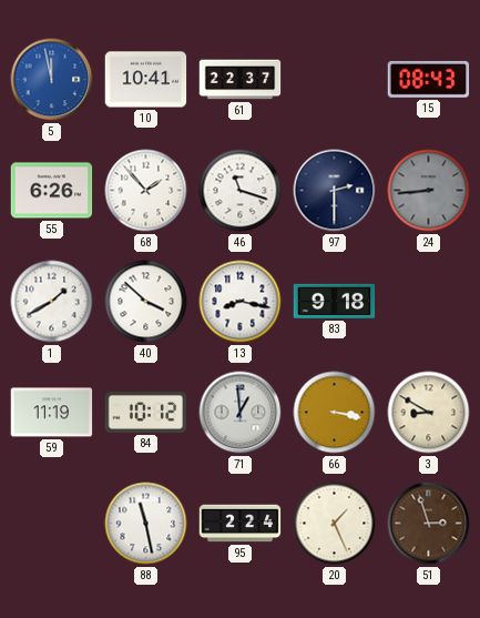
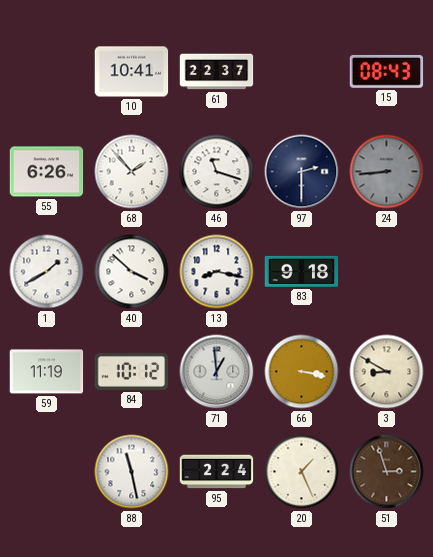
5: 11:58 -> none (52, 80)
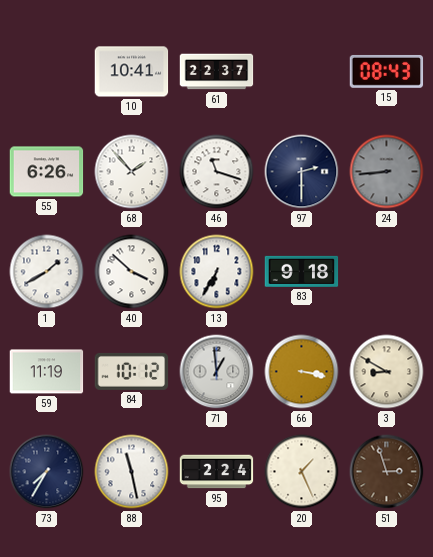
13: 8:17 -> 6:35 (217, 272)
73: none -> 7:35 (47, 472)
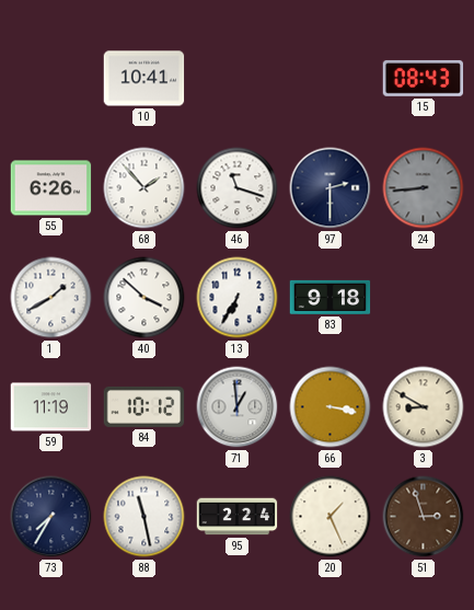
61: 22:37 -> none (217, 72)
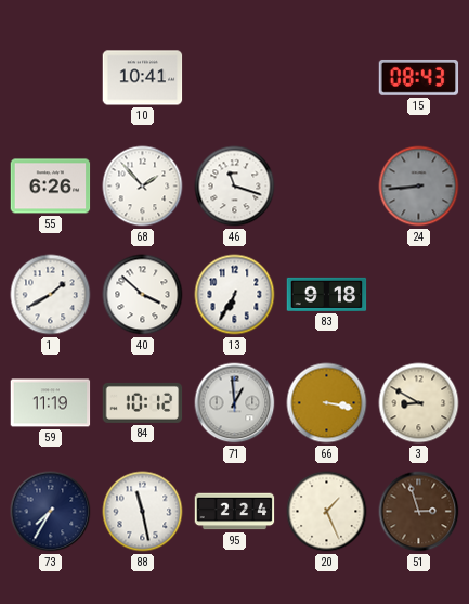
97: 2:30 -> none (331, 188)
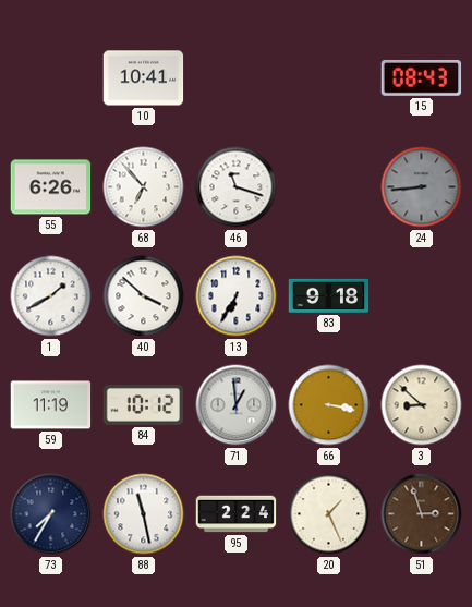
68: 1:53 -> 6:53 (144, 187)
3: 8:50 -> 8:52 (422, 405)
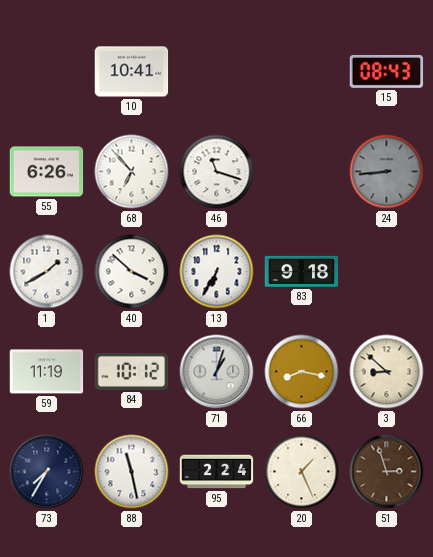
71: 12:59 -> 1:03 (217, 372)
66: 3:17 -> 8:17 (302, 372)
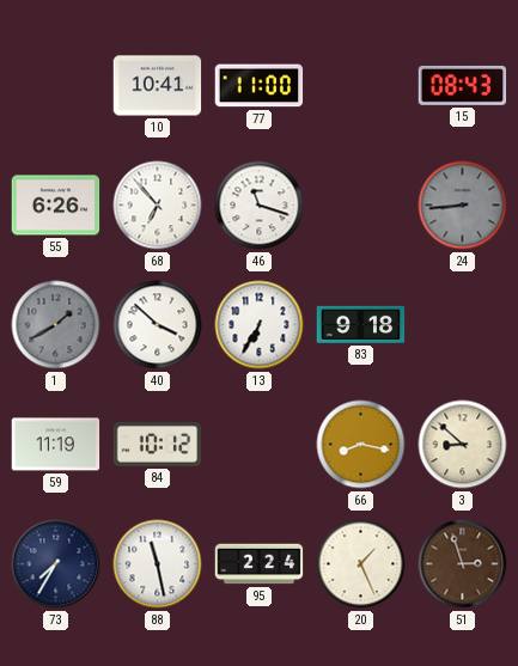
77: none -> 11:00 (260, 86)
1 dial: white -> grey (56, 325)
71: 1:03 -> none (217, 372)
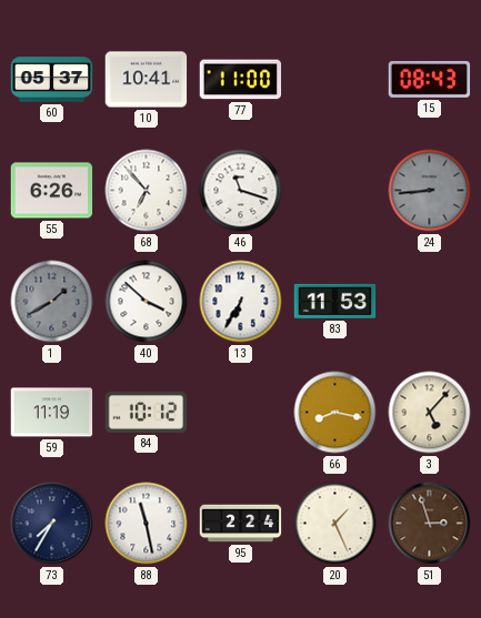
60: none -> 05:37 (52, 80)
83: 9:18 -> 11:53 (335, 301)
3: 8:52 -> 5:07 (430, 413)
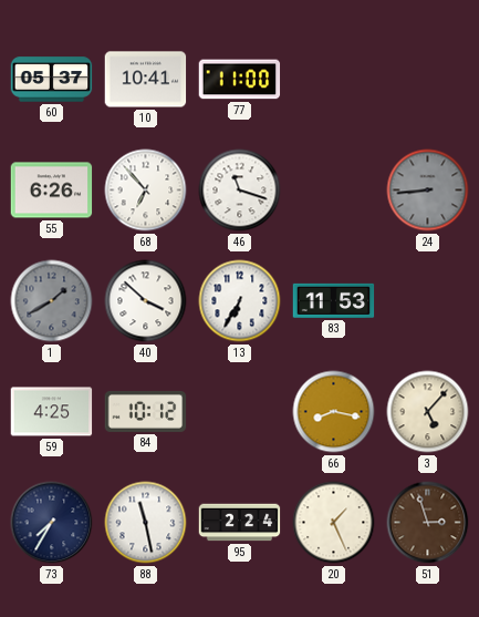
15: 08:43 -> none (430, 79)
59: 11:19 -> 4:25 (52, 412)
